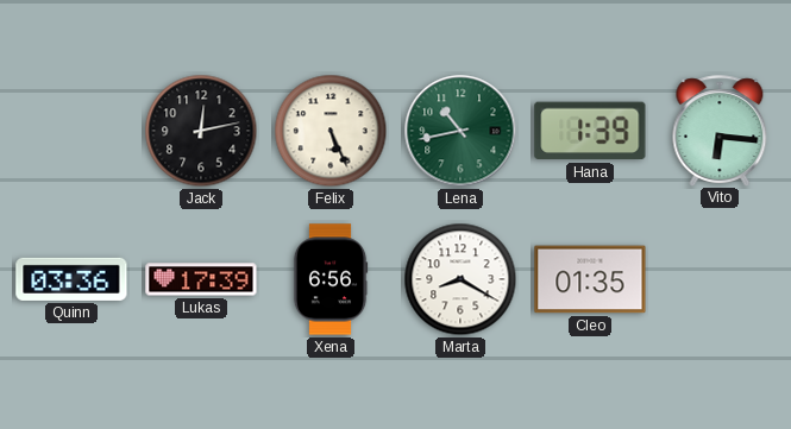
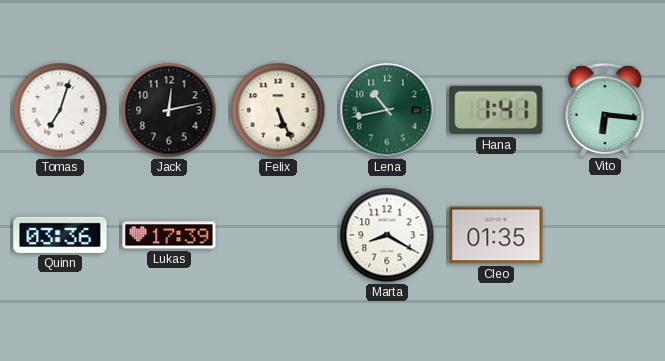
Tomas: none -> 7:03 (60, 110)
Hana: 1:39 -> 1:41 (496, 110)
Xena: 6:56 -> none (331, 279)
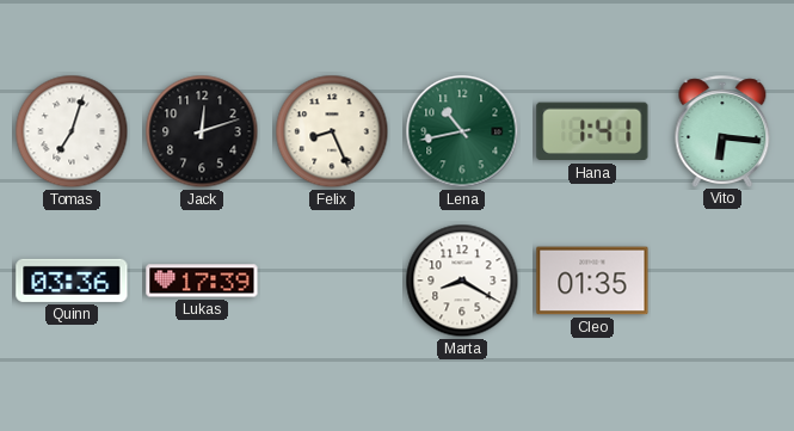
Jack: 12:13 -> 12:12 (202, 131)
Felix: 5:26 -> 8:26 (332, 131)
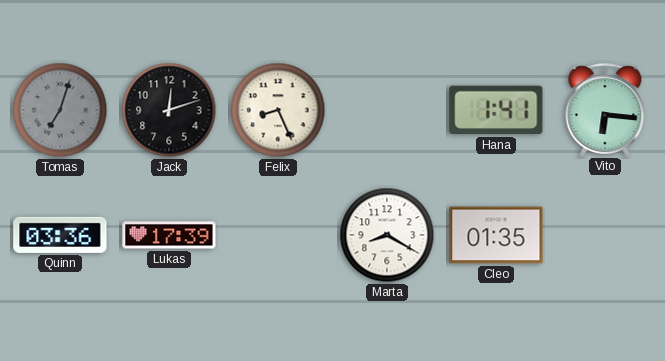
Tomas dial: white -> grey (60, 110)
Lena: 10:43 -> none (462, 131)
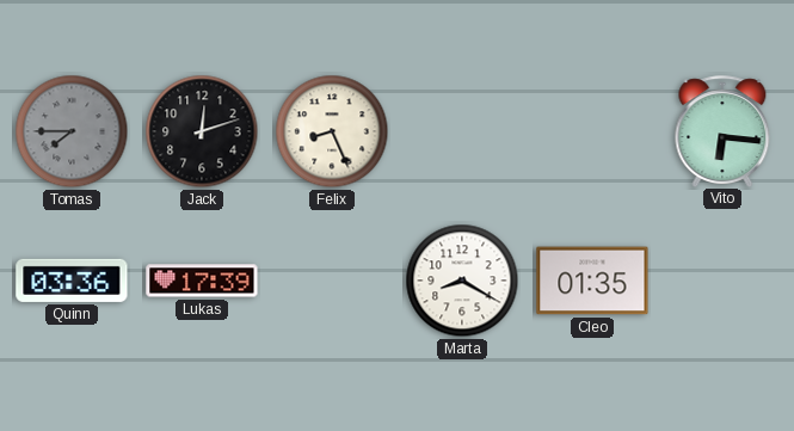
Tomas: 7:03 -> 7:45 (72, 131)
Hana: 1:41 -> none (496, 110)
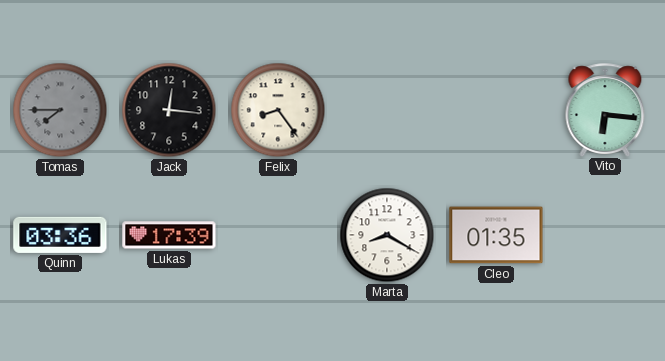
Jack: 12:12 -> 12:16 (169, 110)
Felix: 8:26 -> 8:24 (278, 110)
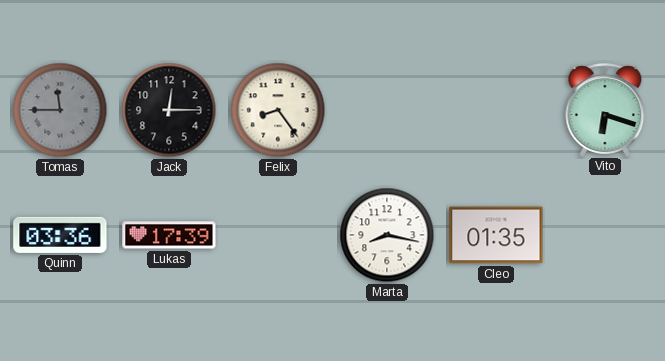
Tomas: 7:45 -> 11:45 (60, 110)
Jack: 12:16 -> 12:15 (169, 110)
Vito: 6:16 -> 6:18 (605, 110)
Marta: 8:20 -> 8:17 (387, 235)
